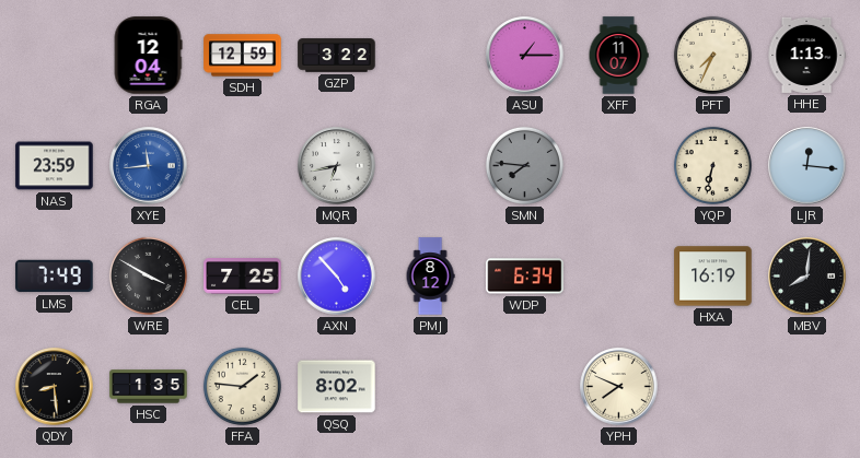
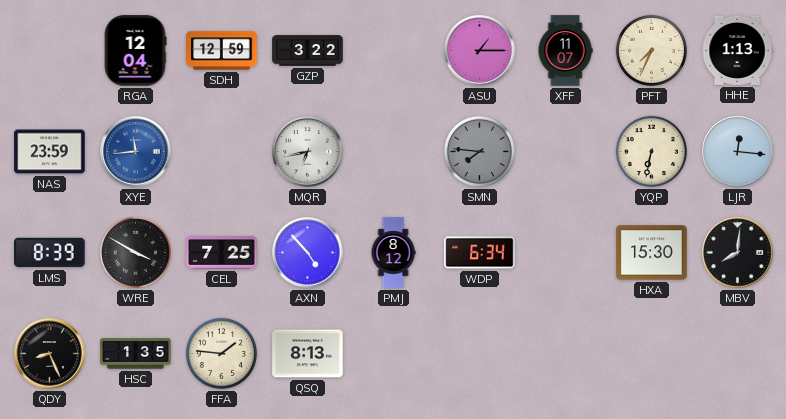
LMS: 7:49 -> 8:39 (50, 253)
HXA: 16:19 -> 15:30 (652, 253)
QDY: 8:29 -> 8:26 (50, 354)
QSQ: 8:02 -> 8:13 (308, 354)
YPH: 7:49 -> none (619, 387)
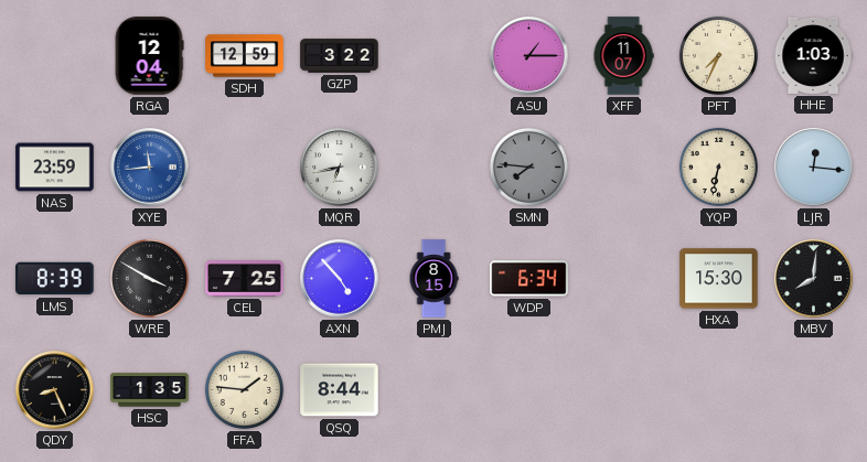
HHE: 1:13 -> 1:03 (813, 55)
PMJ: 8:12 -> 8:15 (433, 279)
QSQ: 8:13 -> 8:44 (340, 390)
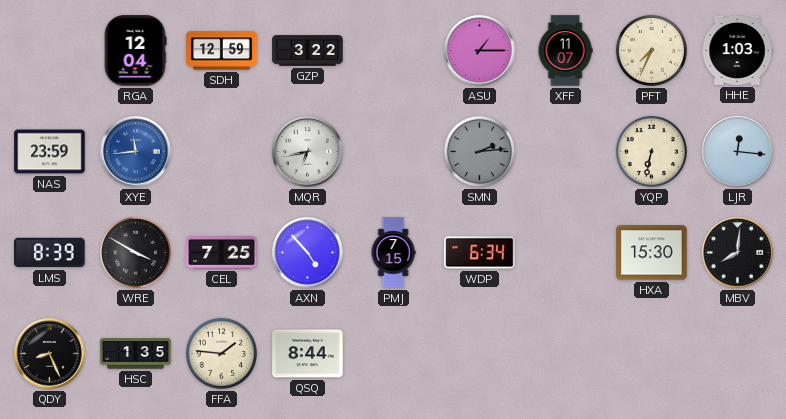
SMN: 7:46 -> 2:14 (479, 151)
PMJ: 8:15 -> 7:15 (393, 253)
